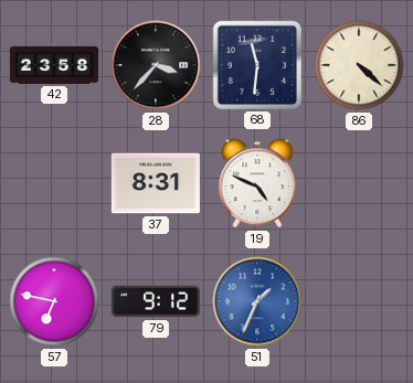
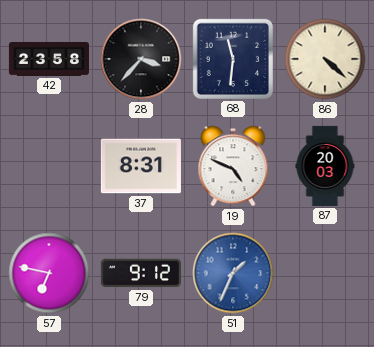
87: none -> 20:03 (325, 166)
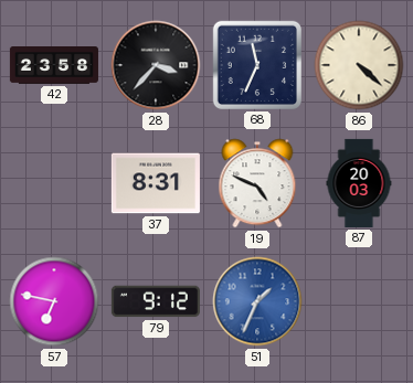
68: 11:31 -> 11:34 (257, 65)
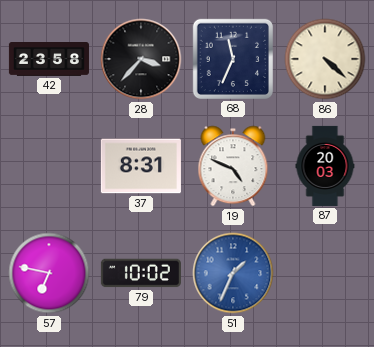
79: 9:12 -> 10:02 (141, 273)
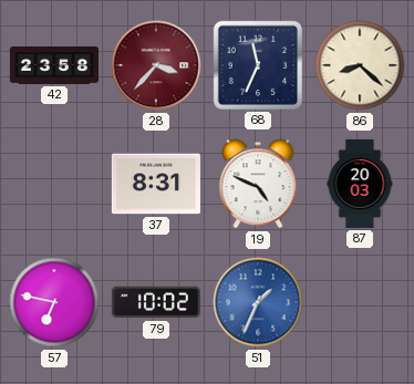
28 dial: black -> burgundy (156, 65)
86: 4:22 -> 8:22 (360, 65)
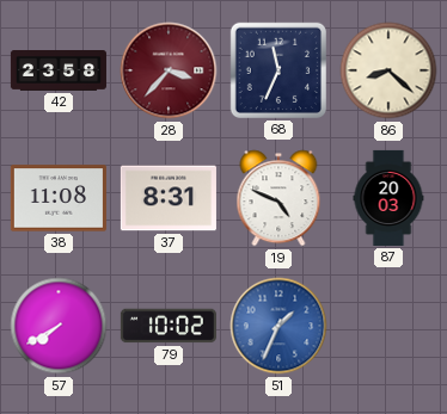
38: none -> 11:08 (59, 198)
57: 6:47 -> 7:40 (59, 326)
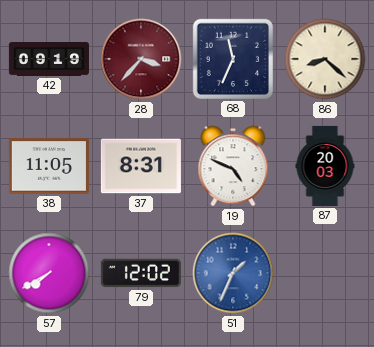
42: 23:58 -> 09:19 (49, 60)
38: 11:08 -> 11:05 (49, 166)
79: 10:02 -> 12:02 (141, 273)
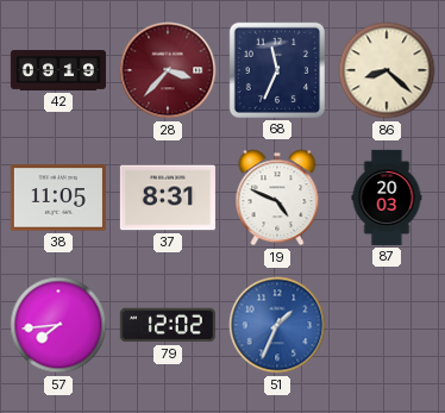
57: 7:40 -> 7:44 (58, 325)
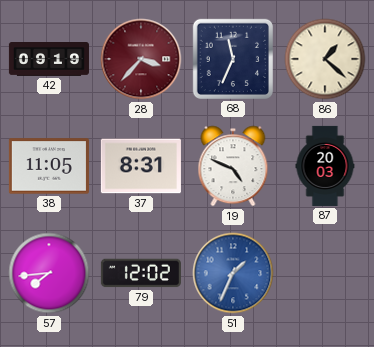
86: 8:22 -> 1:22 (325, 59)
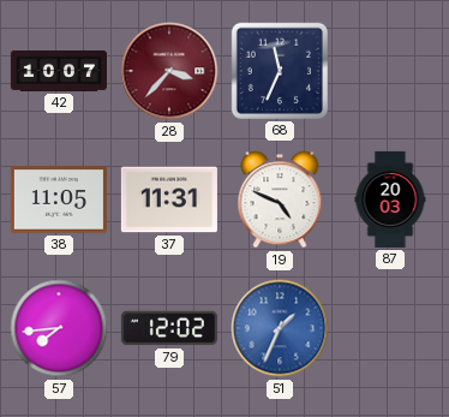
42: 09:19 -> 10:07 (59, 72)
86: 1:22 -> none (325, 59)
37: 8:31 -> 11:31 (169, 199)
